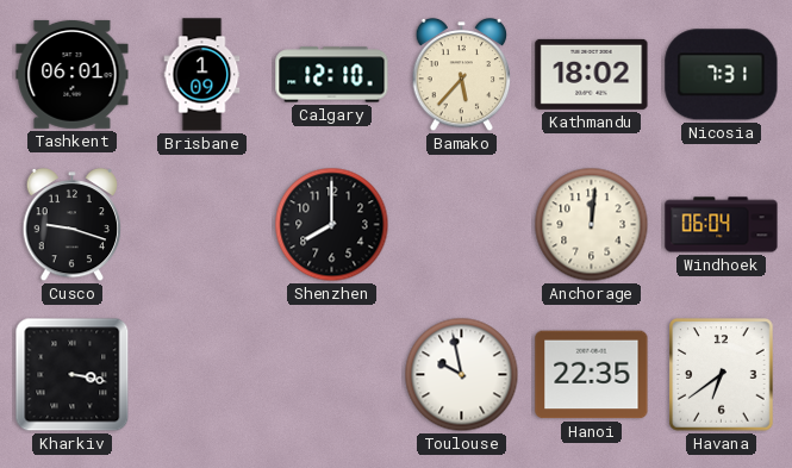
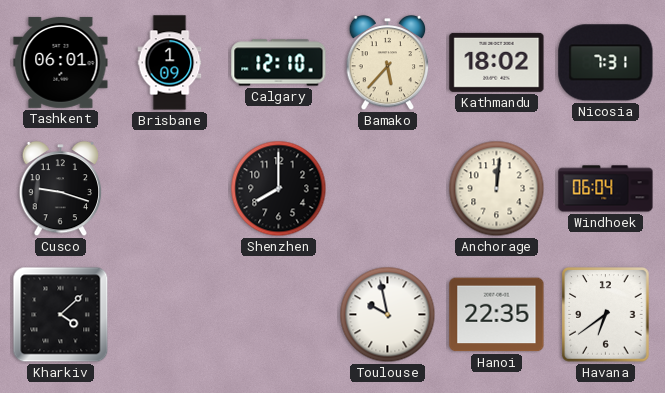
Kharkiv: 3:17 -> 4:08 (61, 315)
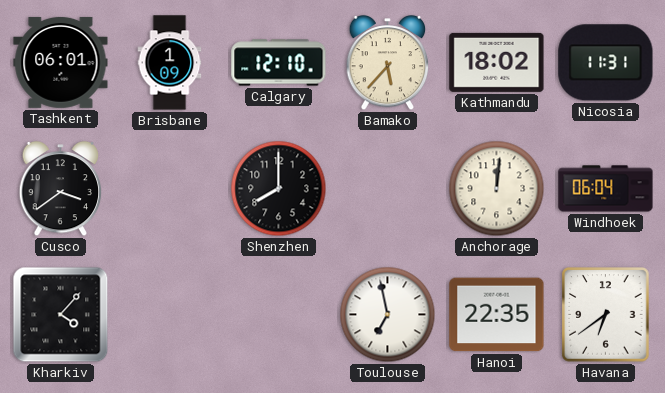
Nicosia: 7:31 -> 11:31 (606, 63)
Cusco: 9:18 -> 3:39 (61, 189)
Kharkiv: 4:08 -> 4:07 (61, 315)
Toulouse: 9:58 -> 6:58 (388, 315)
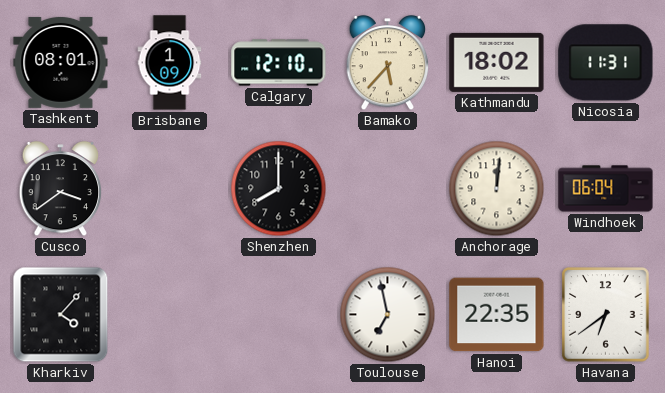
Tashkent: 06:01 -> 08:01 (61, 62)
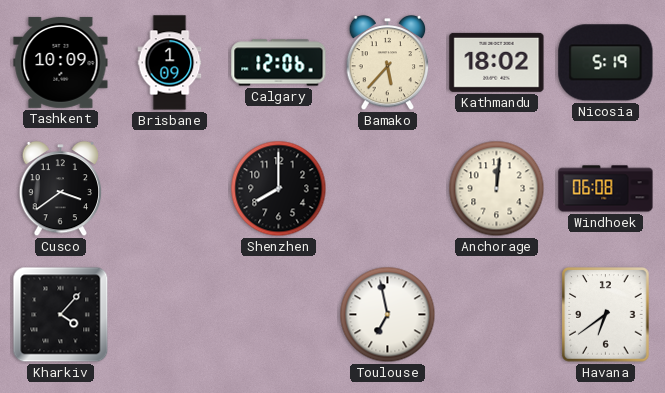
Tashkent: 08:01 -> 10:09 (61, 62)
Calgary: 12:10 -> 12:06 (279, 63)
Nicosia: 11:31 -> 5:19 (606, 63)
Windhoek: 06:04 -> 06:08 (606, 189)
Hanoi: 22:35 -> none (497, 315)
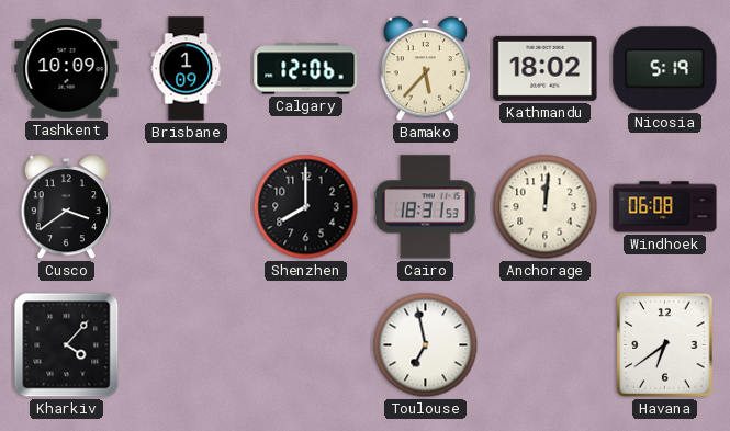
Cairo: none -> 18:31 (426, 207)
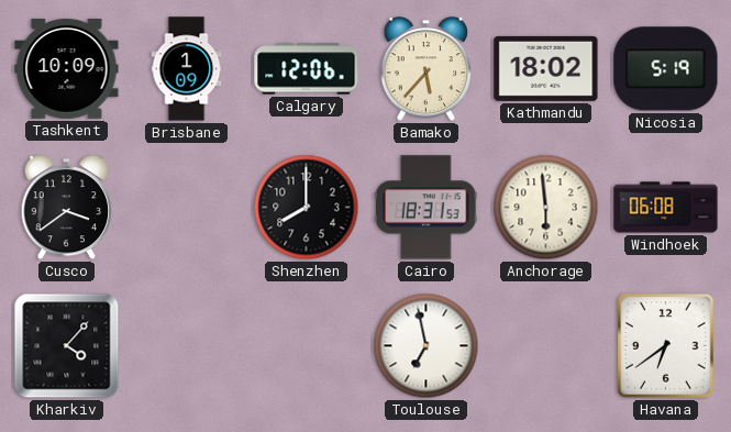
Anchorage: 12:01 -> 5:59 (546, 208)
